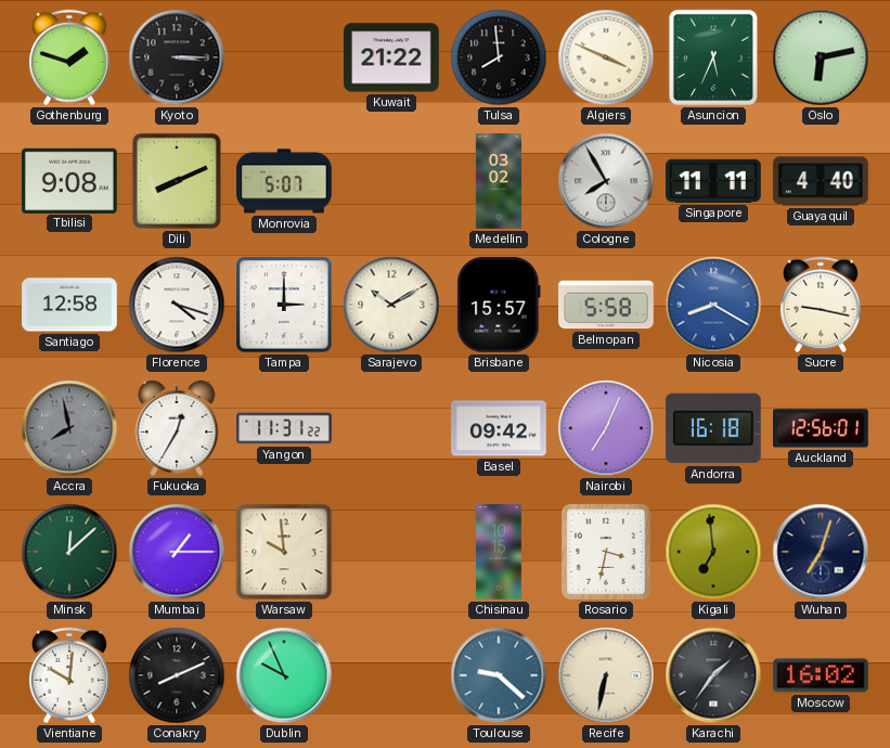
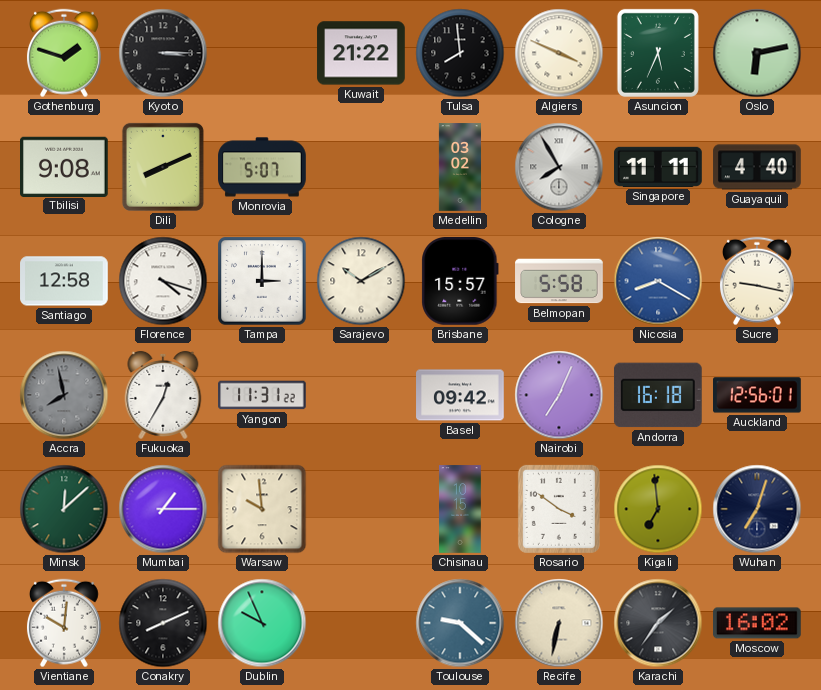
Rosario: 3:32 -> 3:51 (559, 509)
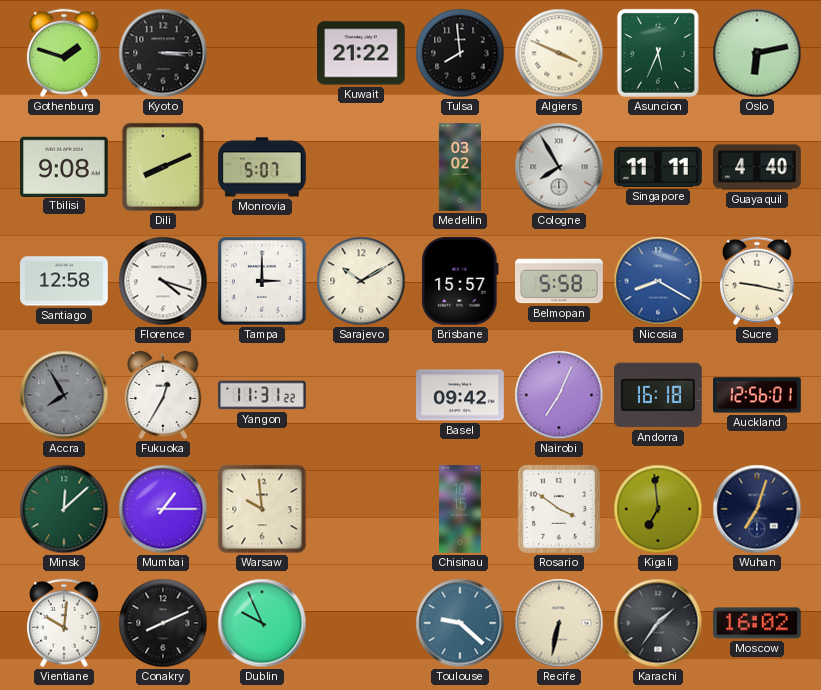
Accra: 7:58 -> 7:55 (64, 395)
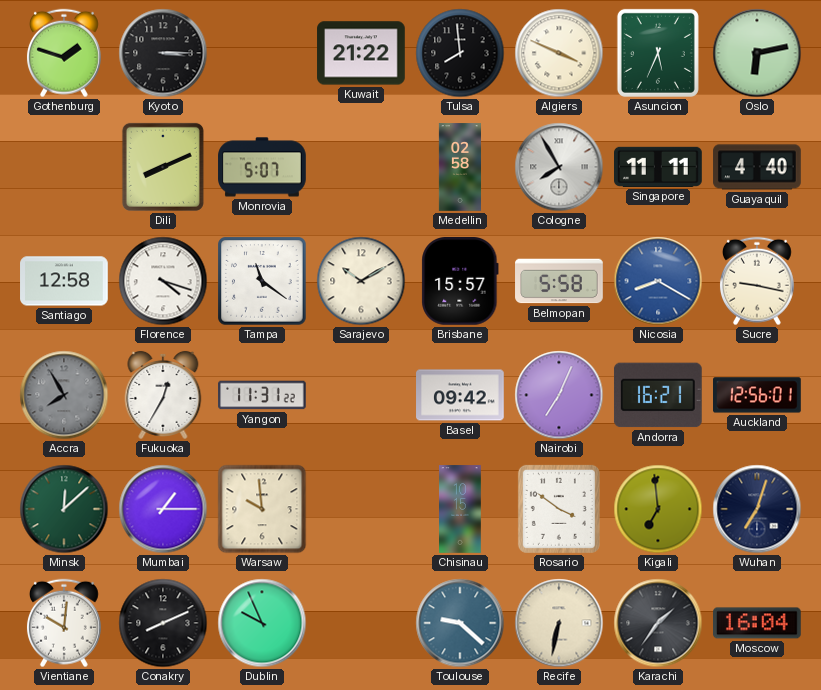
Tbilisi: 9:08 -> none (65, 166)
Medellin: 03:02 -> 02:58 (459, 167)
Tampa: 3:00 -> 11:21 (262, 281)
Andorra: 16:18 -> 16:21 (658, 395)
Moscow: 16:02 -> 16:04 (758, 623)
